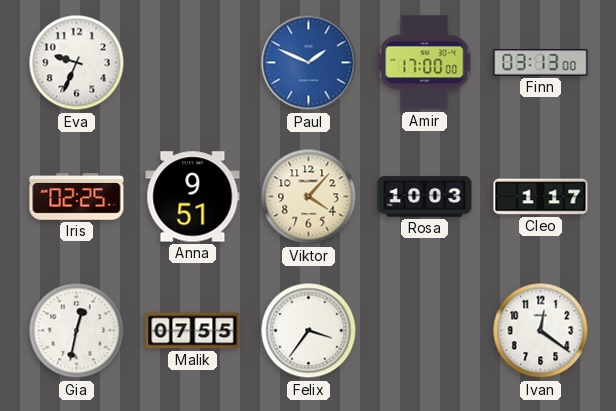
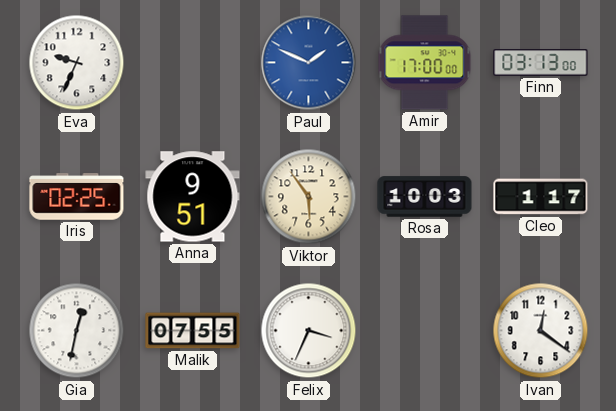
Viktor: 4:07 -> 5:54 (309, 197)
Felix: 3:36 -> 3:34 (309, 331)
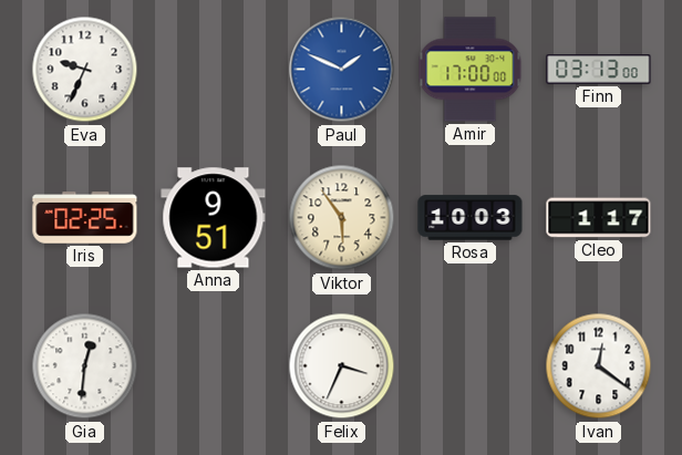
Gia: 12:32 -> 12:31 (85, 366)
Malik: 07:55 -> none (193, 331)
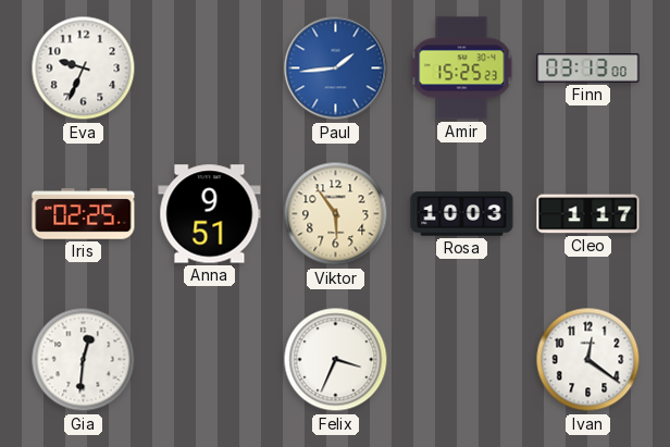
Paul: 1:49 -> 1:44 (336, 69)
Amir: 17:00 -> 15:25 (462, 69)
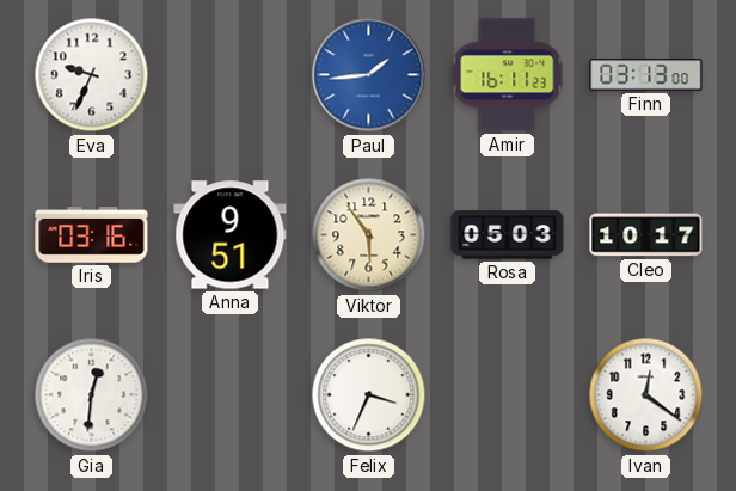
Amir: 15:25 -> 16:11 (508, 75)
Iris: 02:25 -> 03:16 (92, 235)
Rosa: 10:03 -> 05:03 (508, 235)
Cleo: 1:17 -> 10:17 (646, 235)
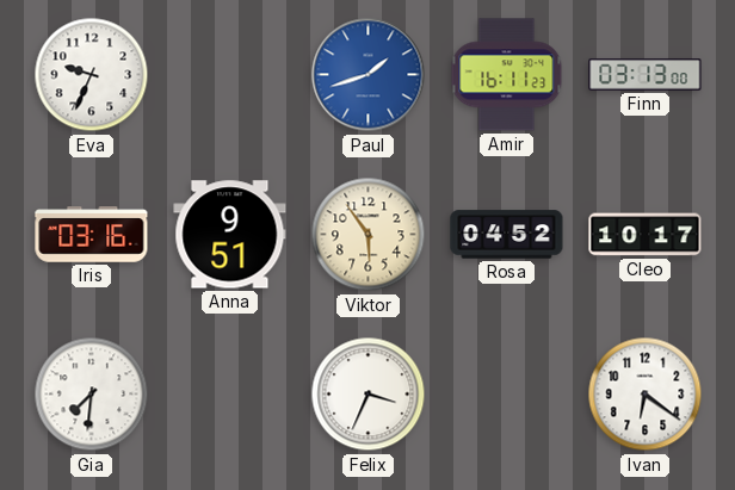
Paul: 1:44 -> 1:42 (369, 75)
Rosa: 05:03 -> 04:52 (507, 235)
Gia: 12:31 -> 7:31 (92, 395)
Ivan: 12:21 -> 6:21 (646, 395)
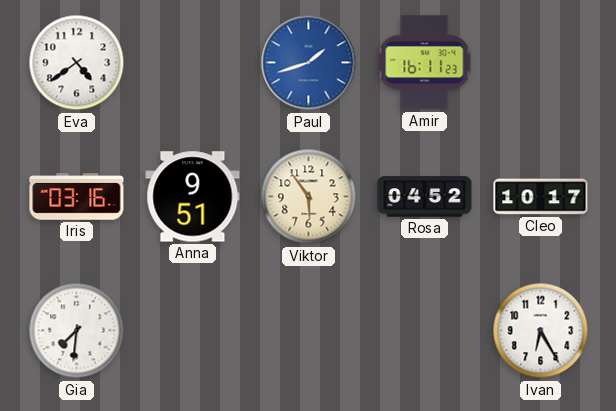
Eva: 9:34 -> 4:39 (77, 63)
Finn: 03:13 -> none (646, 75)
Felix: 3:34 -> none (369, 395)
Ivan: 6:21 -> 6:25 (541, 331)
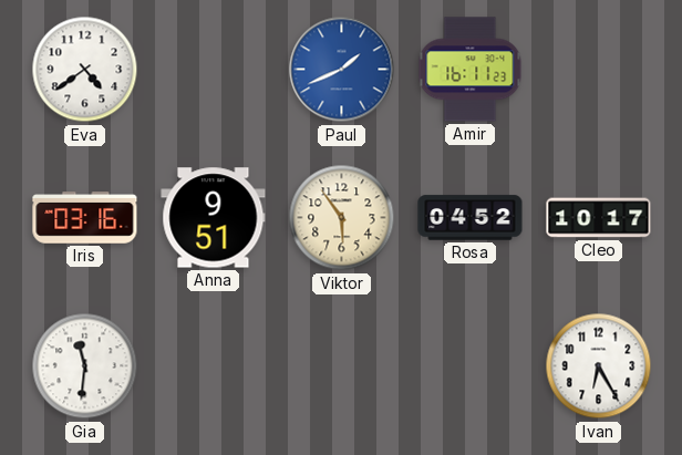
Paul: 1:42 -> 1:41 (342, 70)
Gia: 7:31 -> 11:31 (85, 366)
